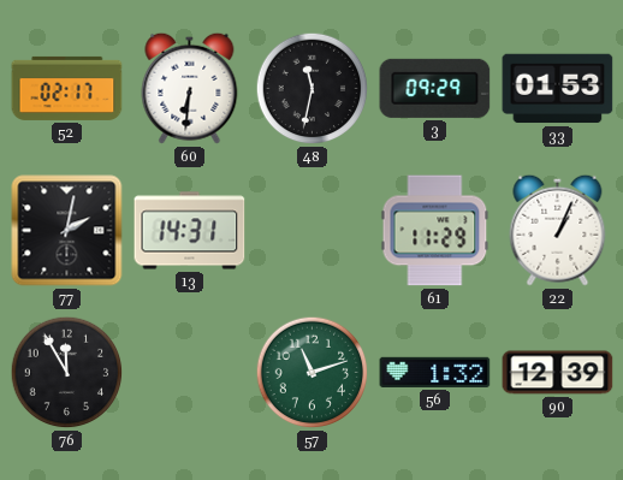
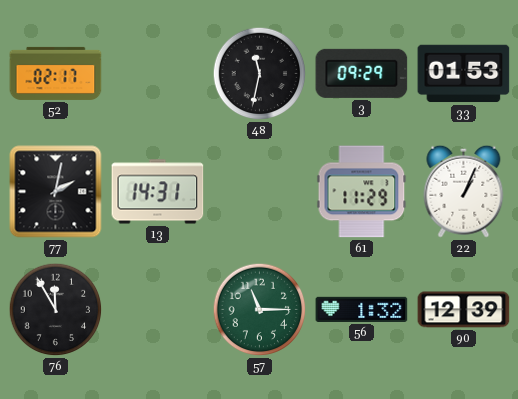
60: 6:31 -> none (190, 88)
57: 11:12 -> 11:15 (260, 310)
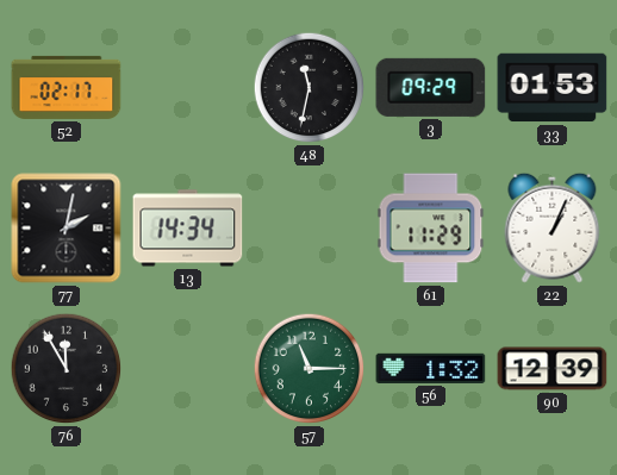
13: 14:31 -> 14:34 (188, 229)
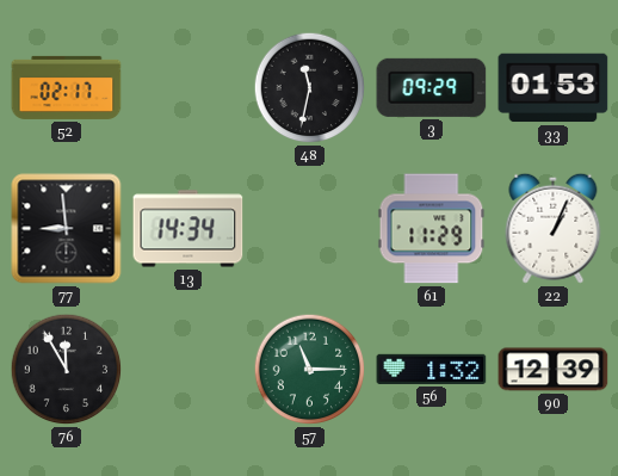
77: 2:02 -> 8:59 (67, 229)
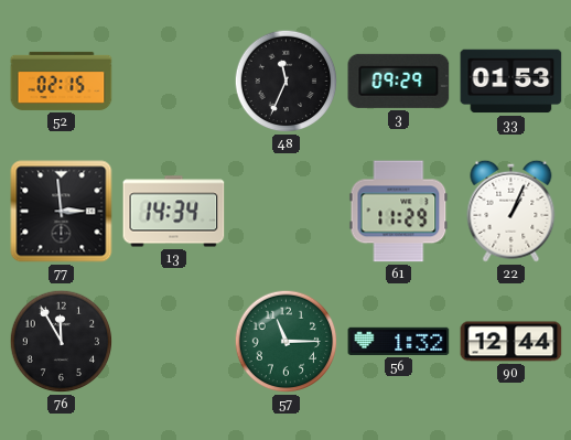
52: 02:17 -> 02:15 (62, 81)
48: 11:32 -> 11:34 (287, 82)
77: 8:59 -> 2:59 (62, 212)
90: 12:39 -> 12:44 (511, 342)
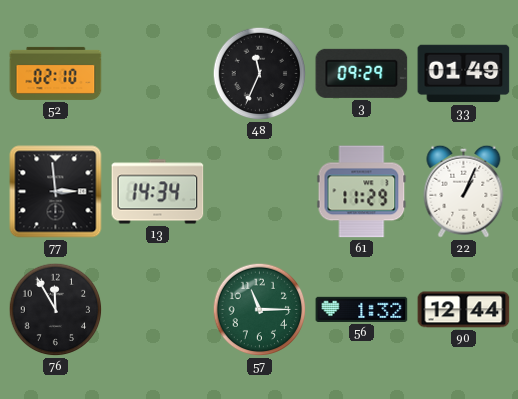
52: 02:15 -> 02:10 (56, 73)
33: 01:53 -> 01:49 (464, 74)
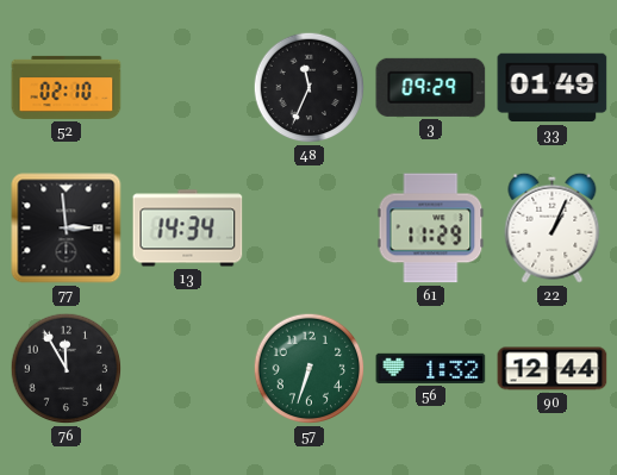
57: 11:15 -> 6:33 (310, 369)
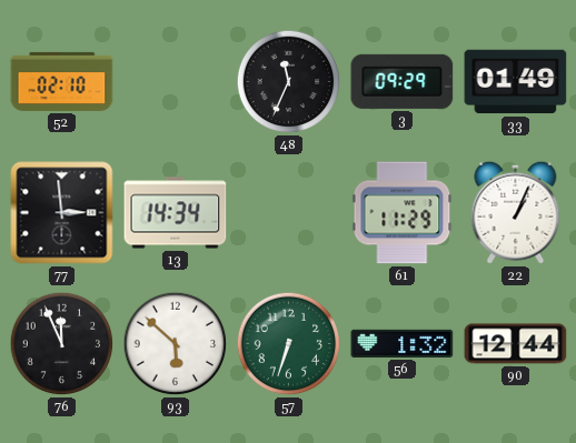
76: 11:55 -> 11:56 (62, 344)
93: none -> 5:52 (176, 344)
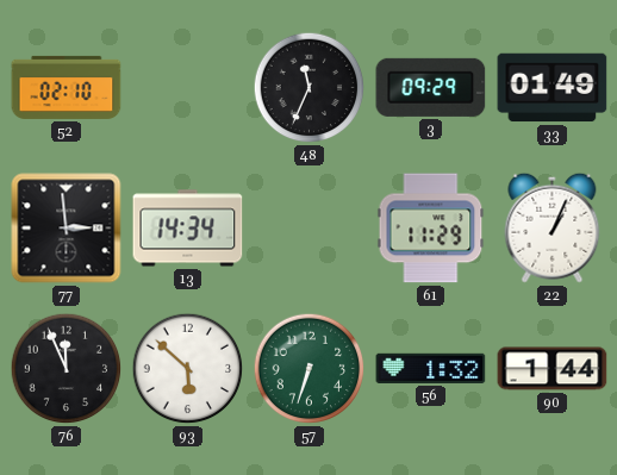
90: 12:44 -> 1:44 (553, 369)
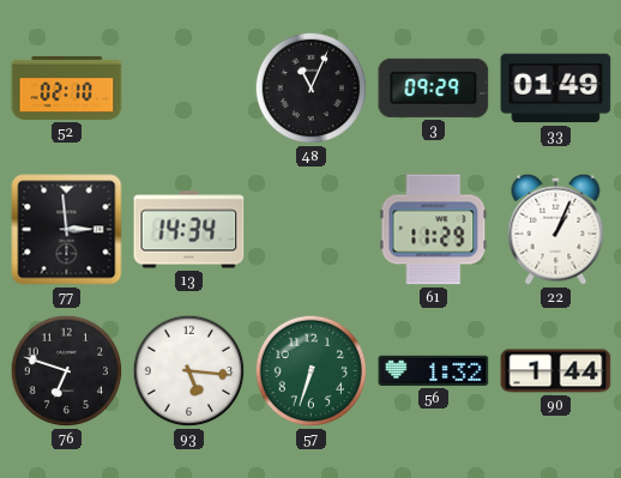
48: 11:34 -> 11:04 (312, 89)
76: 11:56 -> 6:48 (67, 371)
93: 5:52 -> 5:16 (189, 371)
